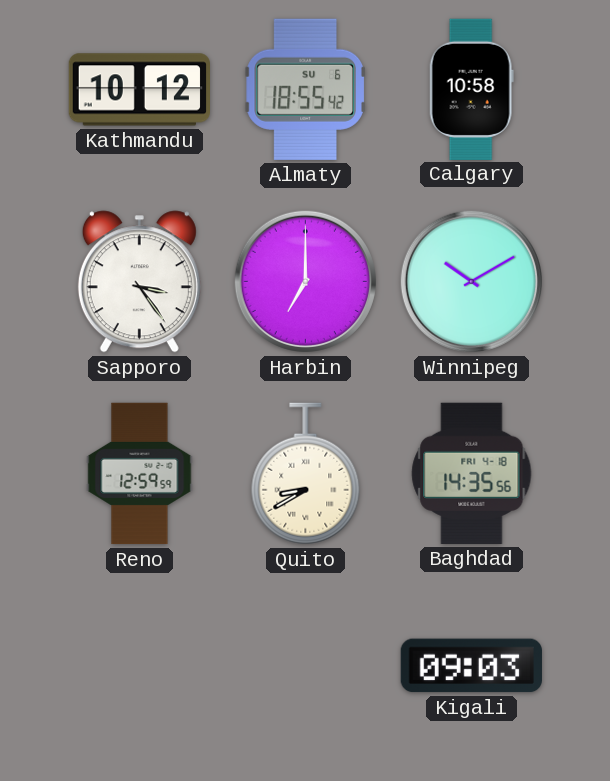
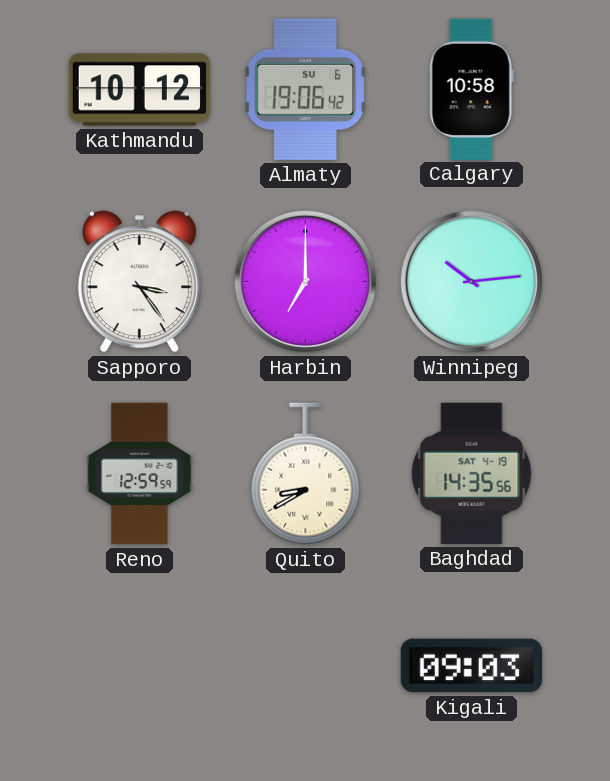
Almaty: 18:55 -> 19:06 (306, 89)
Winnipeg: 10:10 -> 10:14 (471, 281)
Baghdad date: FRI 4-18 -> SAT 4-19 (472, 473)
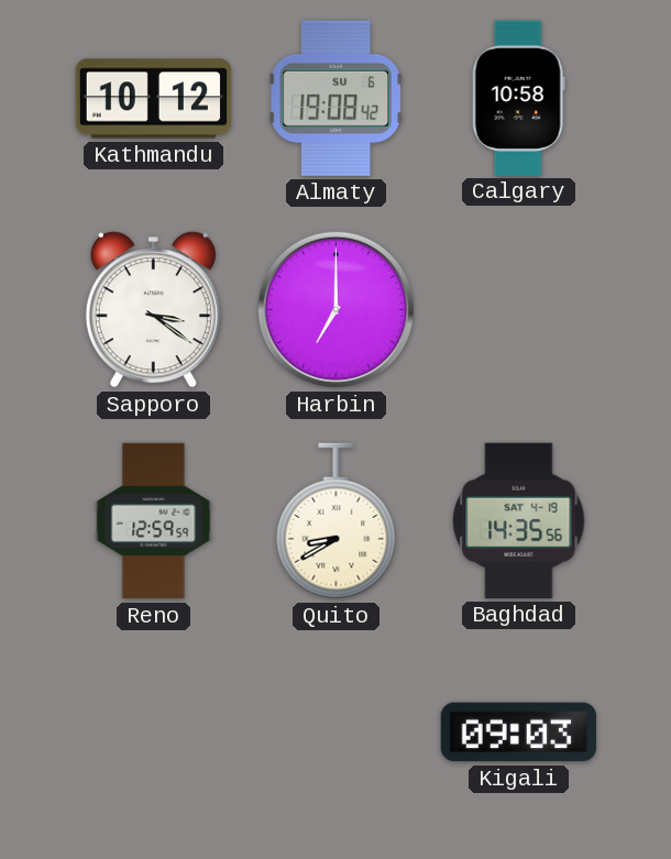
Almaty: 19:06 -> 19:08 (337, 98)
Sapporo: 3:24 -> 3:21 (153, 310)
Winnipeg: 10:14 -> none (471, 281)
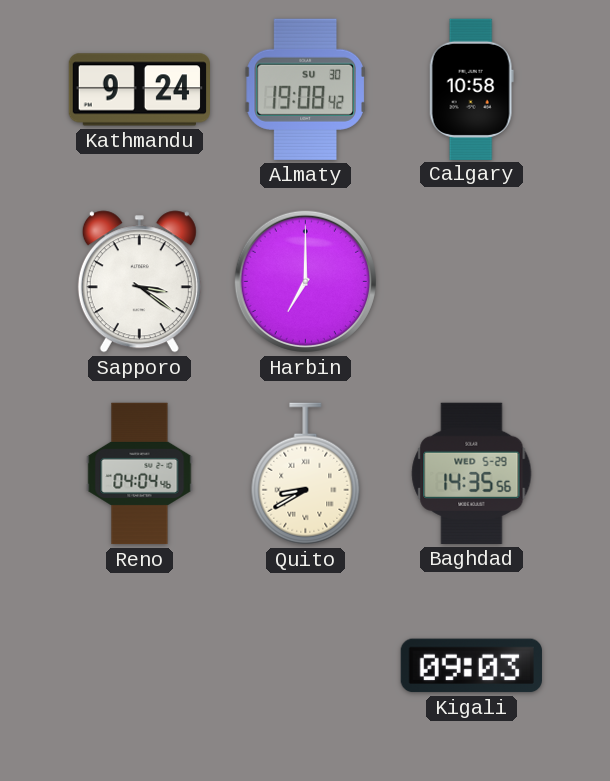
Kathmandu: 10:12 -> 9:24 (139, 90)
Almaty date: SU 6 -> SU 30 (306, 89)
Reno: 12:59 -> 04:04 (140, 474)
Baghdad date: SAT 4-19 -> WED 5-29 (472, 473)
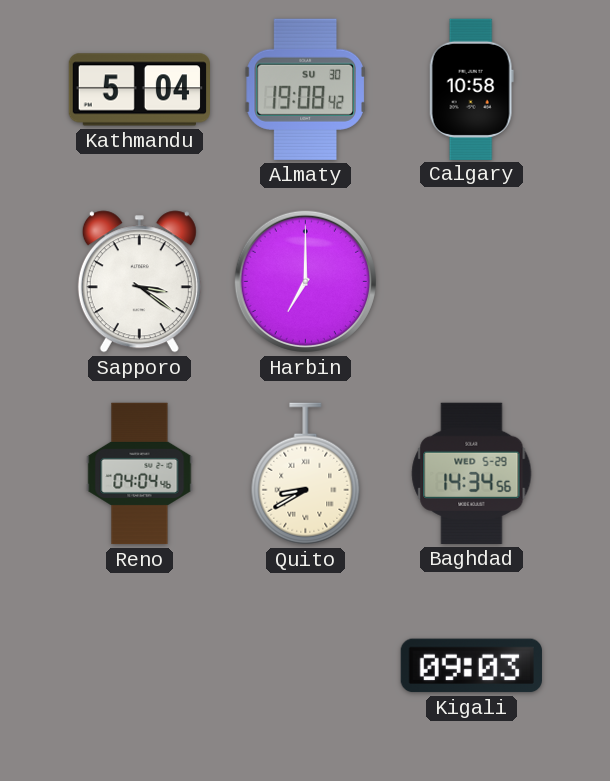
Kathmandu: 9:24 -> 5:04 (139, 90)
Baghdad: 14:35 -> 14:34 (472, 473)
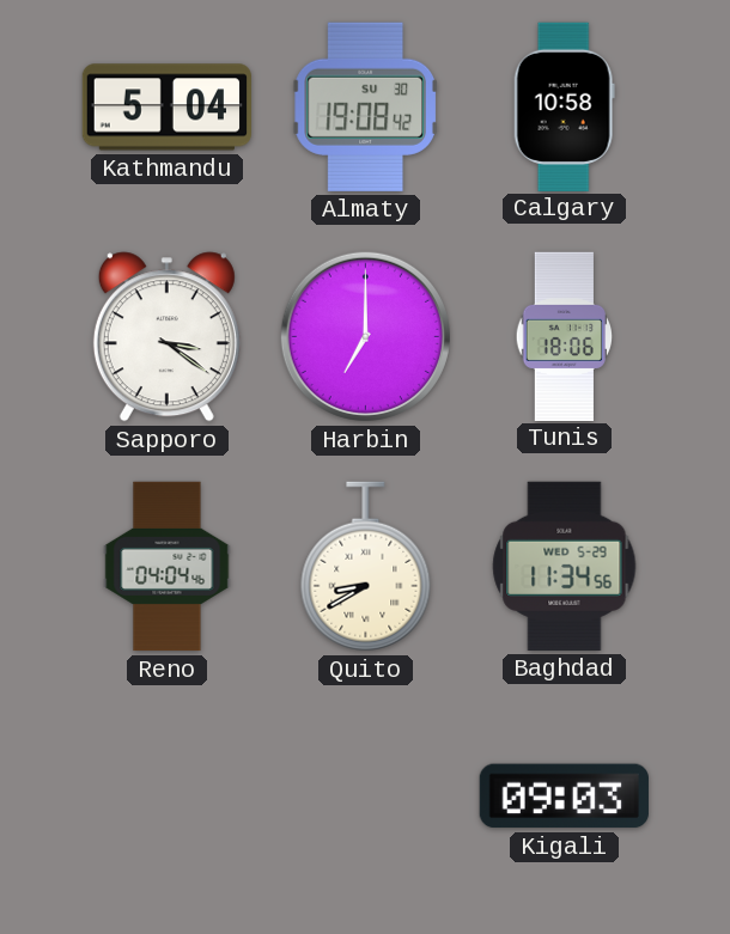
Tunis: none -> 18:06 (564, 336)
Baghdad: 14:34 -> 11:34 (565, 566)
